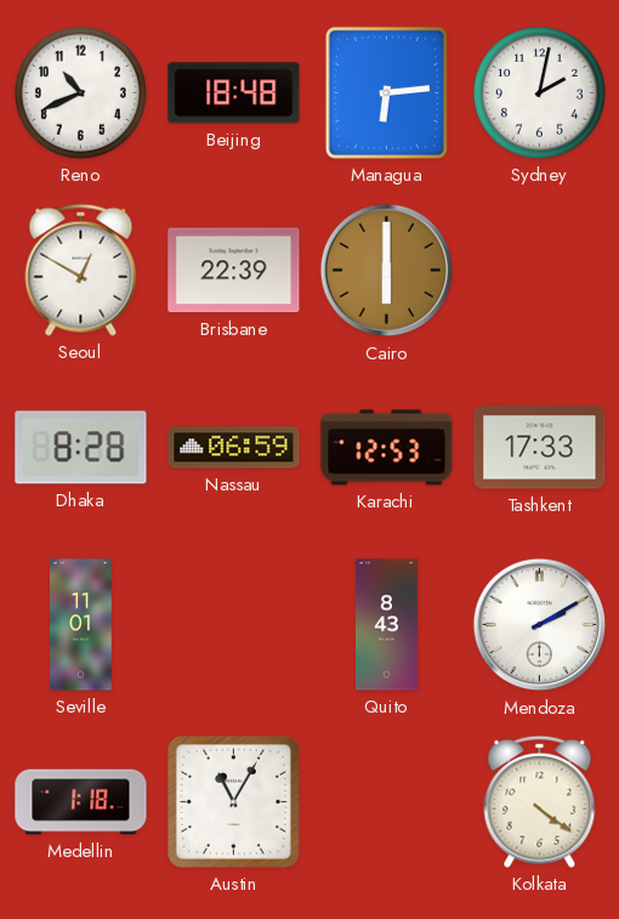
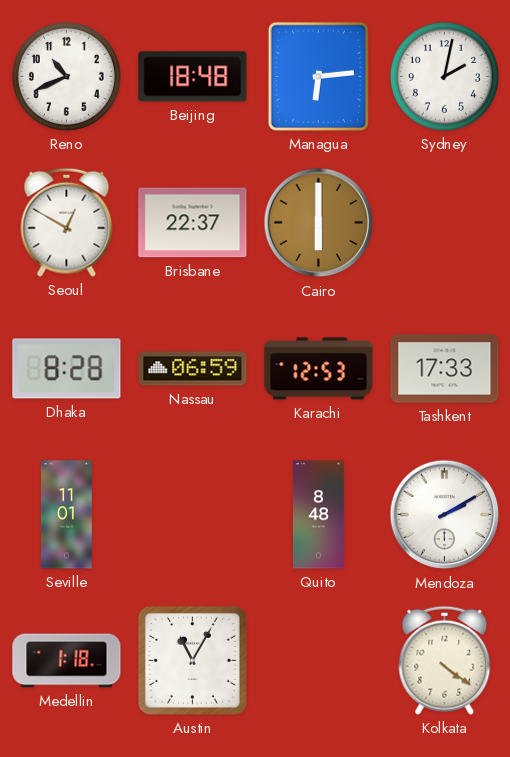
Brisbane: 22:39 -> 22:37 (193, 223)
Quito: 8:43 -> 8:48 (318, 515)
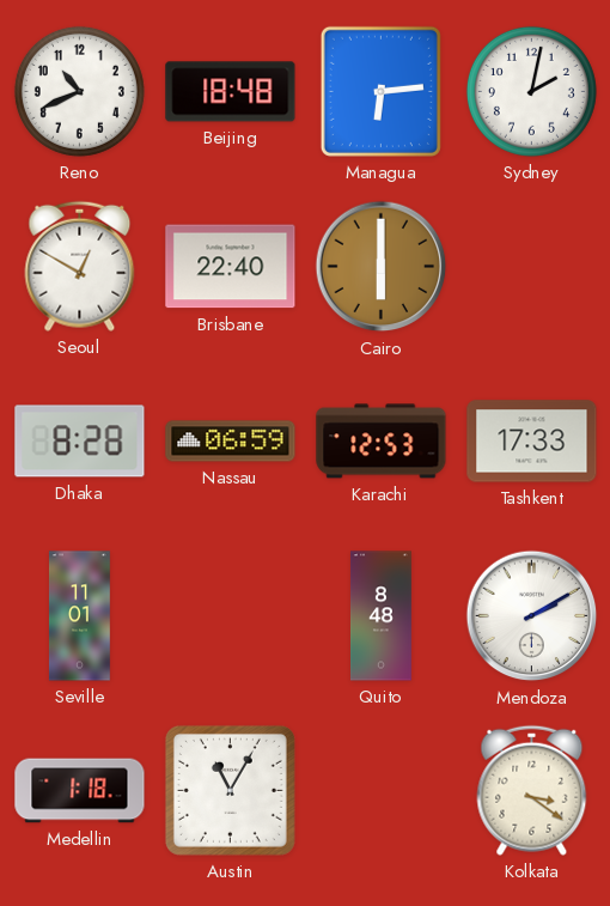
Brisbane: 22:37 -> 22:40 (231, 267)
Kolkata: 4:21 -> 3:21 (532, 790)
